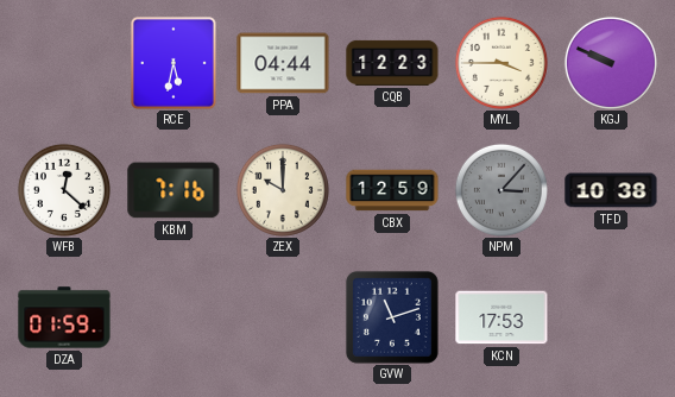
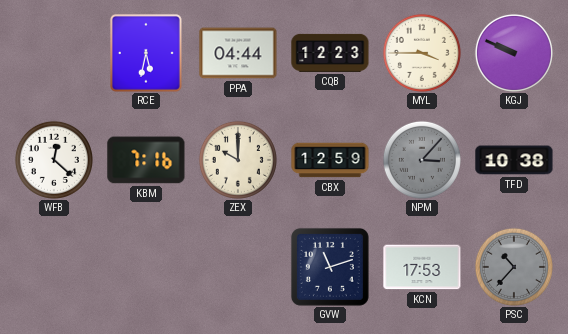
DZA: 01:59 -> none (64, 317)
PSC: none -> 10:37 (514, 267)
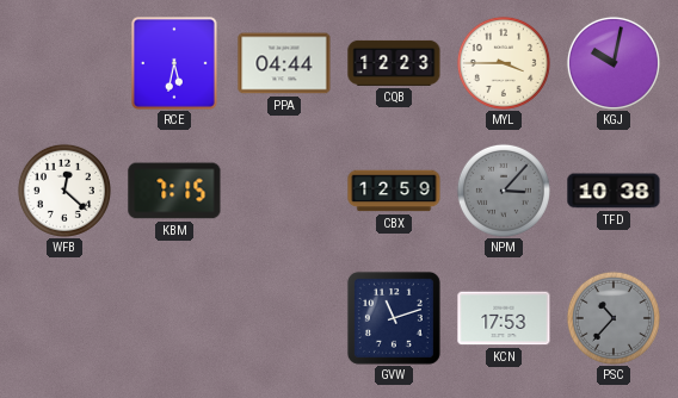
KGJ: 9:49 -> 10:02 (614, 63)
KBM: 7:16 -> 7:15 (174, 191)
ZEX: 10:00 -> none (238, 160)
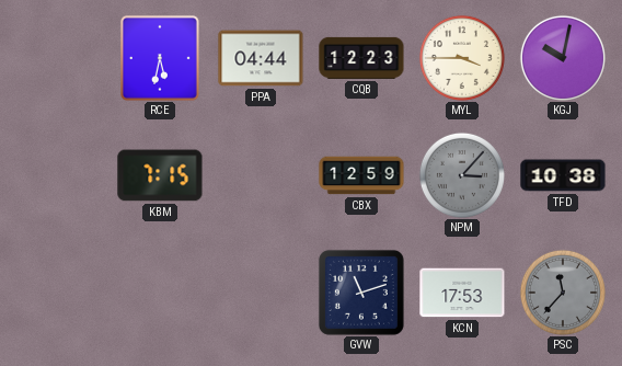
WFB: 12:22 -> none (64, 191)
PSC: 10:37 -> 11:37 (563, 293)
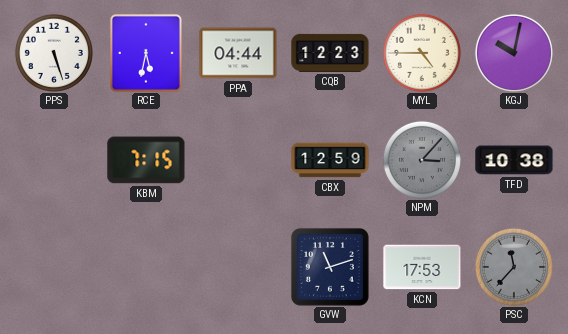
PPS: none -> 5:27 (54, 53)
MYL: 3:45 -> 4:45 (422, 53)
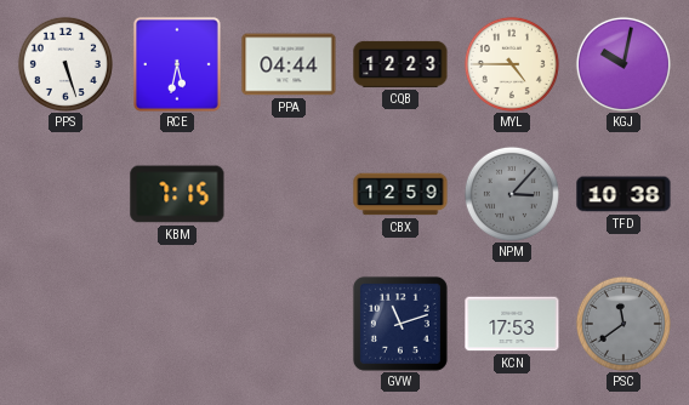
PSC: 11:37 -> 11:39 (623, 324)
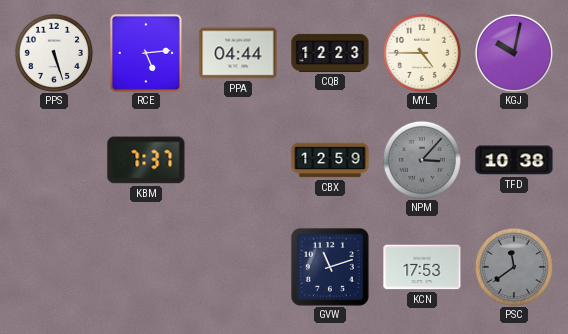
RCE: 5:32 -> 5:14 (146, 53)
KBM: 7:15 -> 7:37 (146, 160)
